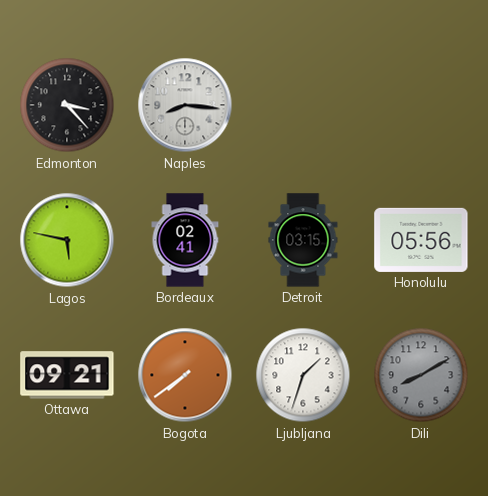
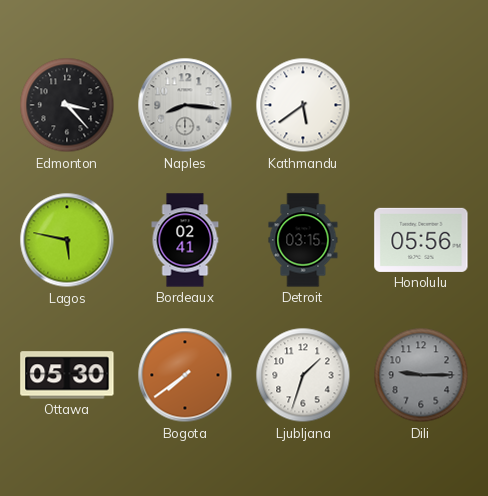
Kathmandu: none -> 5:39 (303, 105)
Ottawa: 09:21 -> 05:30 (67, 375)
Dili: 8:10 -> 9:15 (421, 375)
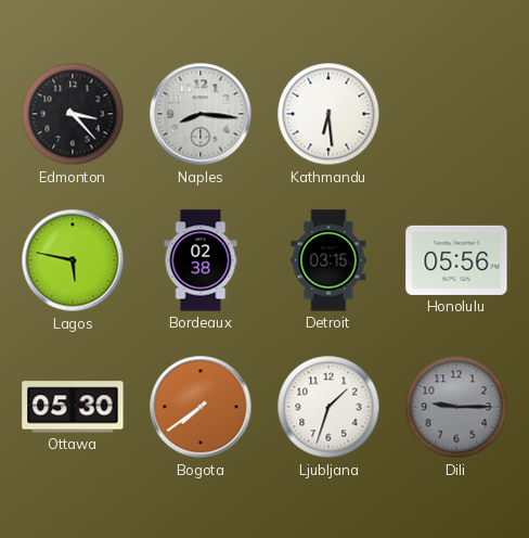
Kathmandu: 5:39 -> 6:29 (328, 114)
Bordeaux: 02:41 -> 02:38 (201, 260)
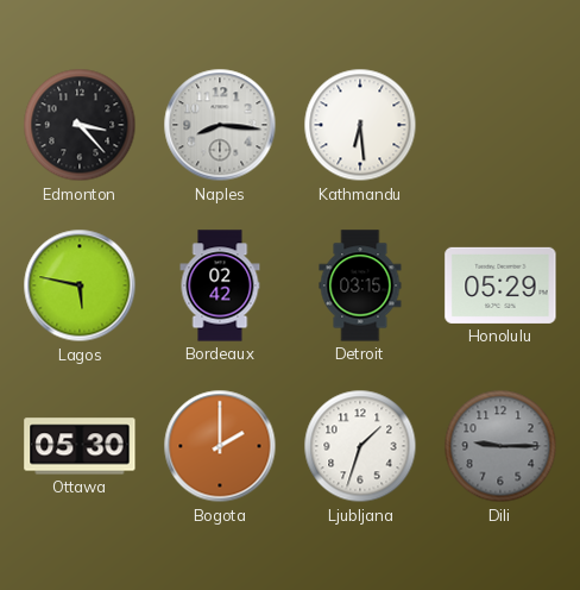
Bordeaux: 02:38 -> 02:42 (220, 285)
Honolulu: 05:56 -> 05:29 (500, 285)
Bogota: 7:39 -> 2:00 (220, 446)
